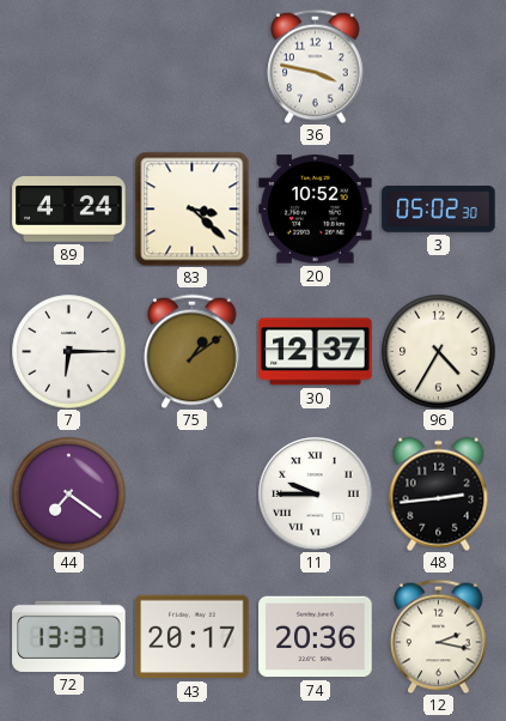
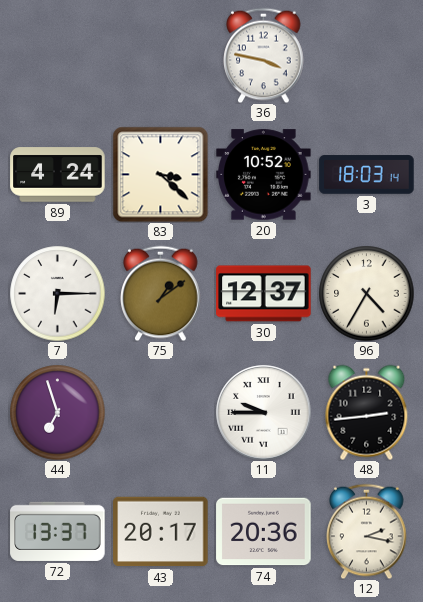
3: 05:02 -> 18:03 (367, 175)
44: 7:21 -> 6:57 (57, 412)
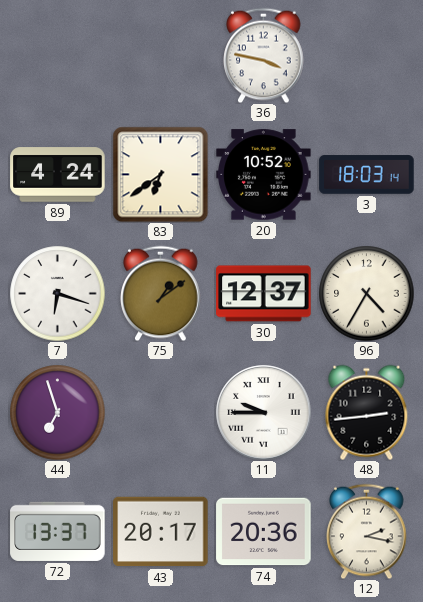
83: 3:22 -> 6:39 (160, 174)
7: 6:15 -> 6:18 (57, 293)
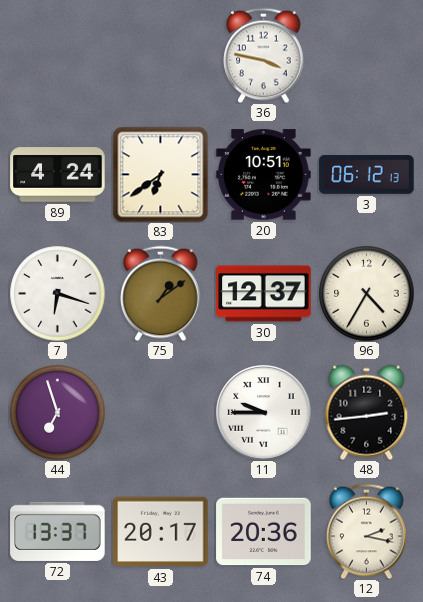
20: 10:52 -> 10:51 (264, 175)
3: 18:03 -> 06:12 (367, 175)
